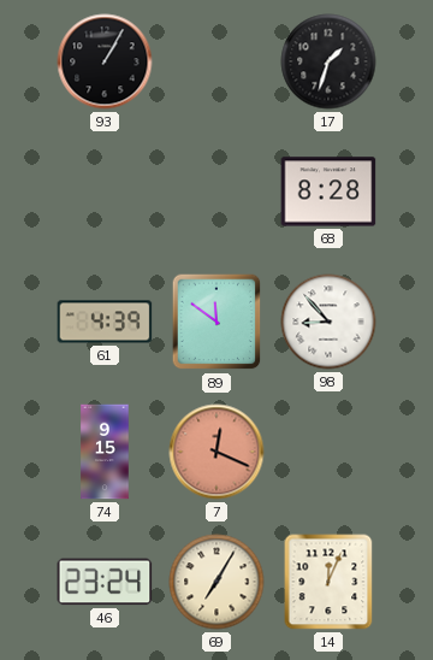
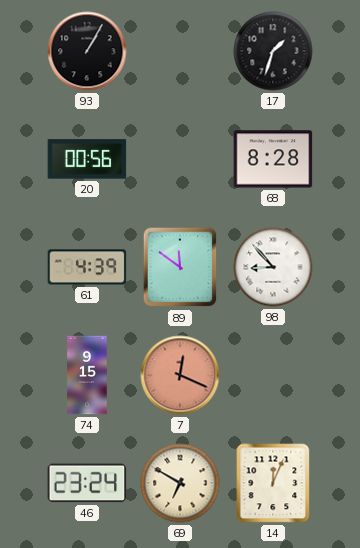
20: none -> 00:56 (87, 159)
69: 7:05 -> 6:50 (180, 483)
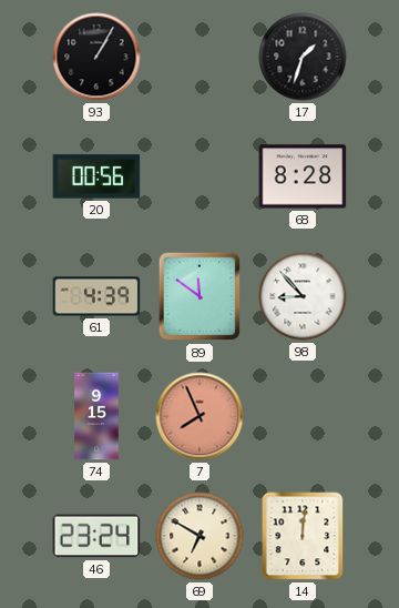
7: 12:19 -> 7:56 (199, 416)
14: 12:04 -> 12:01 (303, 536)
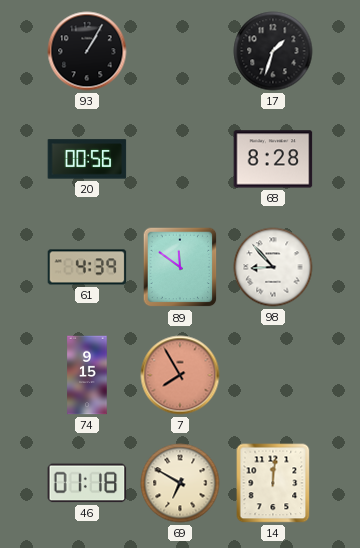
7: 7:56 -> 7:55 (180, 375)
46: 23:24 -> 01:18 (87, 483)
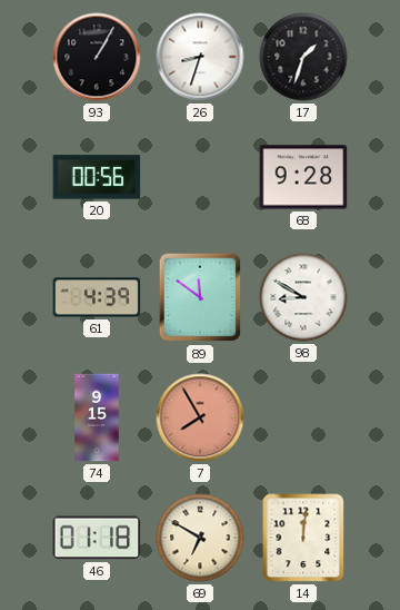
26: none -> 8:33 (200, 57)
68: 8:28 -> 9:28 (303, 177)
98: 8:53 -> 8:50 (303, 297)
